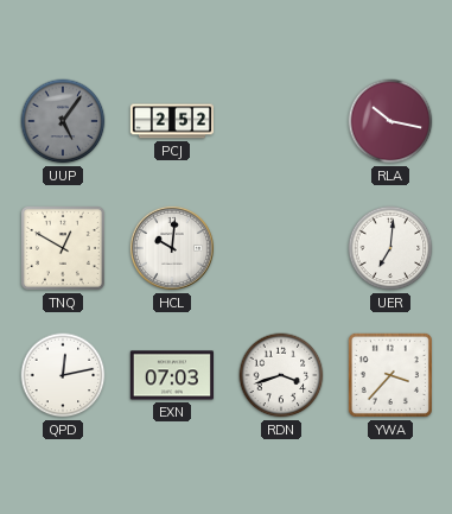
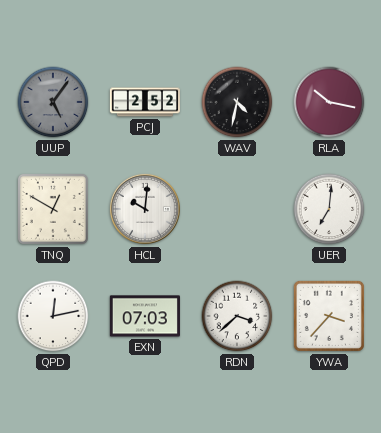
WAV: none -> 4:32 (237, 102)
RDN: 3:42 -> 3:38 (237, 316)
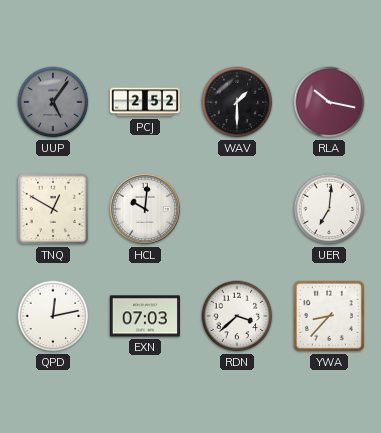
WAV: 4:32 -> 1:30 (237, 102)
YWA: 3:37 -> 8:37 (329, 316)
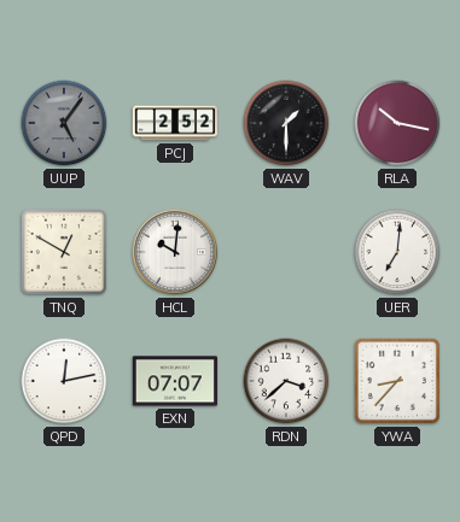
EXN: 07:03 -> 07:07 (175, 381)
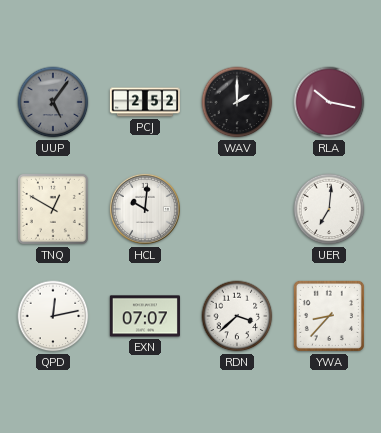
WAV: 1:30 -> 2:00 (237, 102)
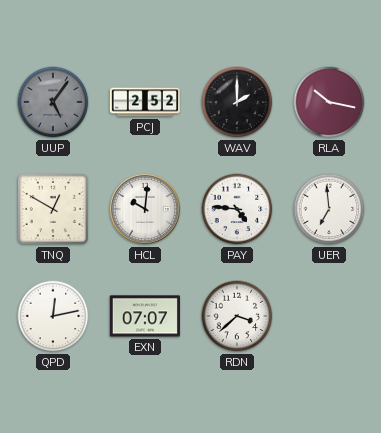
PAY: none -> 4:46 (237, 209)
UER: 7:01 -> 6:59 (329, 209)
YWA: 8:37 -> none (329, 316)
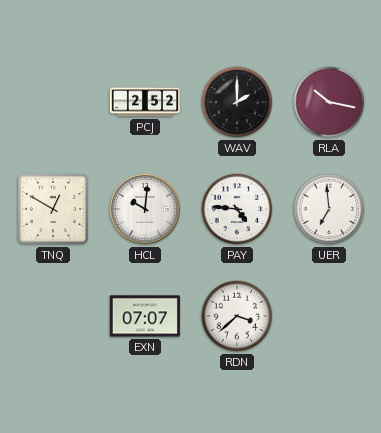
UUP: 5:06 -> none (53, 102)
QPD: 12:13 -> none (53, 316)
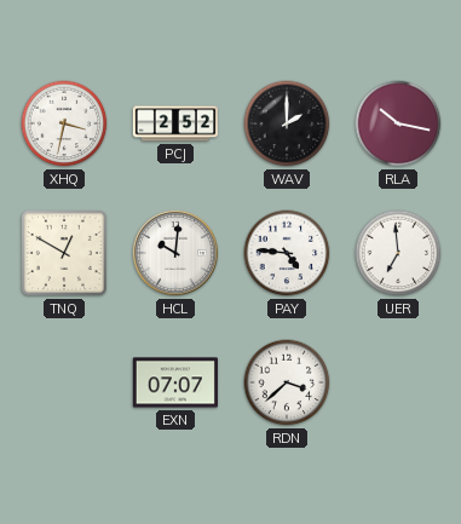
XHQ: none -> 3:32 (64, 123)
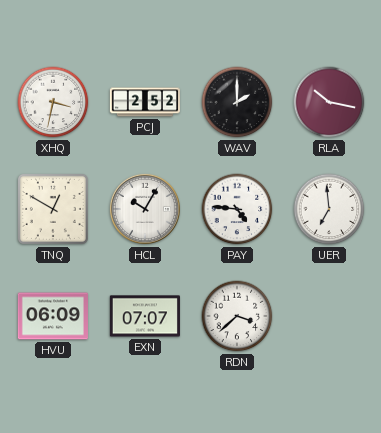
HCL: 10:01 -> 10:05 (145, 209)
HVU: none -> 06:09 (53, 316)
